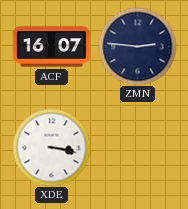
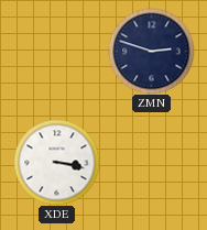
ACF: 16:07 -> none (51, 47)
ZMN: 2:46 -> 2:48 (151, 51)
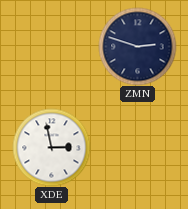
XDE: 3:17 -> 2:58 (51, 147)
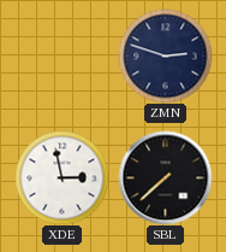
SBL: none -> 7:38 (165, 177)
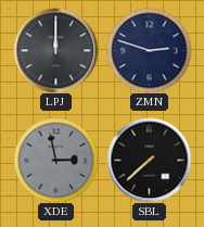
LPJ: none -> 12:00 (55, 50)
XDE dial: white -> grey (55, 160)
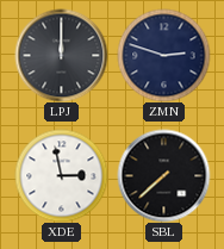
XDE dial: grey -> white (61, 175)
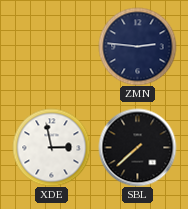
LPJ: 12:00 -> none (61, 55)
ZMN: 2:48 -> 2:46 (137, 46)
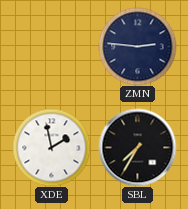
XDE: 2:58 -> 1:58 (51, 147)
SBL: 7:38 -> 7:35 (137, 147)
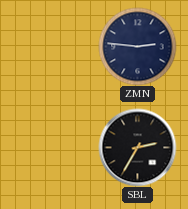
XDE: 1:58 -> none (51, 147)
SBL: 7:35 -> 2:35 (137, 147)
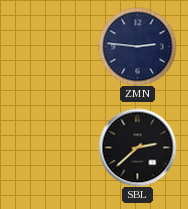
SBL: 2:35 -> 2:38 (137, 147)
